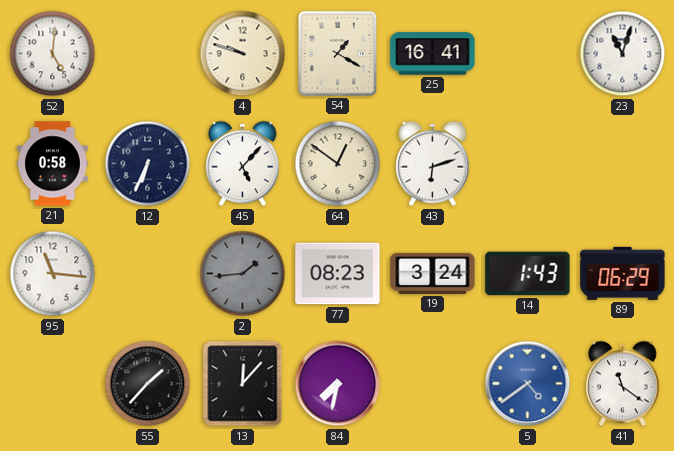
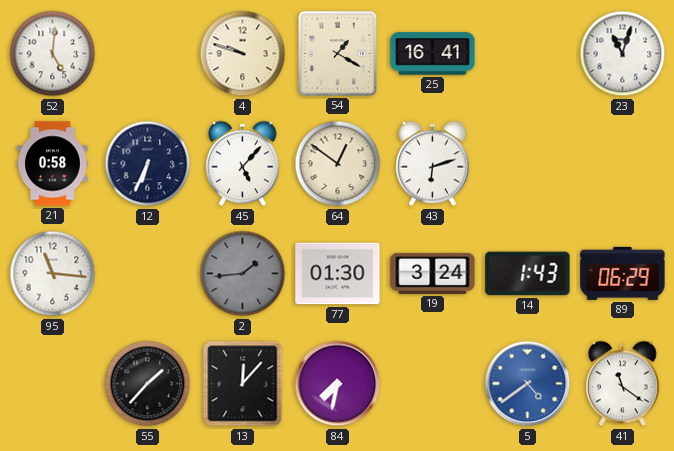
77: 08:23 -> 01:30 (338, 274)
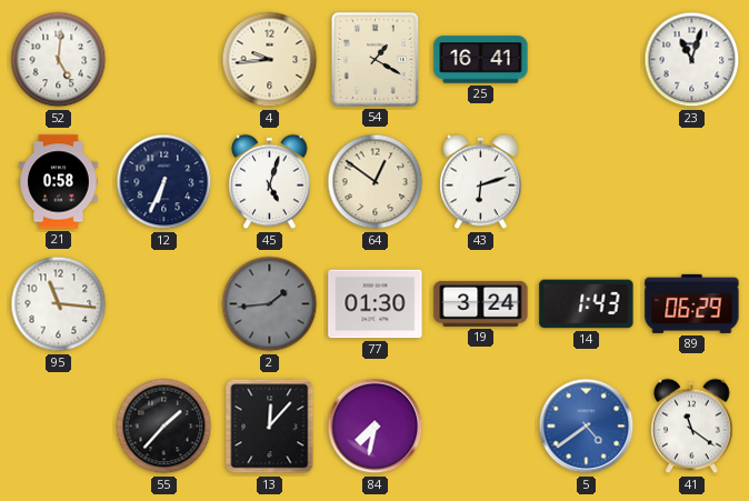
4: 9:48 -> 9:44 (270, 60)
45: 5:07 -> 5:03 (270, 182)
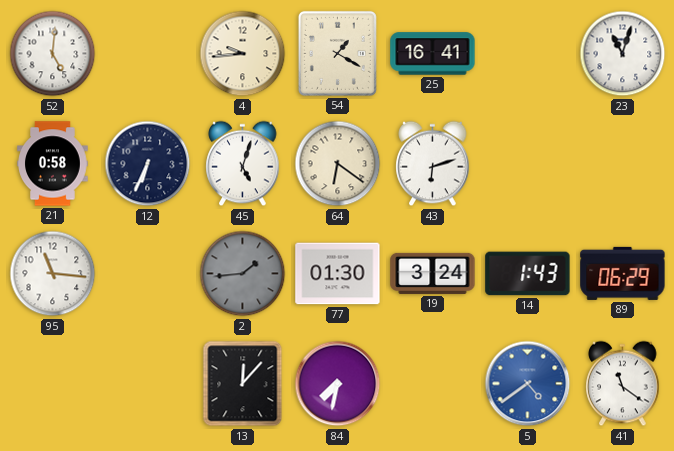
64: 12:51 -> 6:21 (338, 164)
55: 1:37 -> none (164, 427)
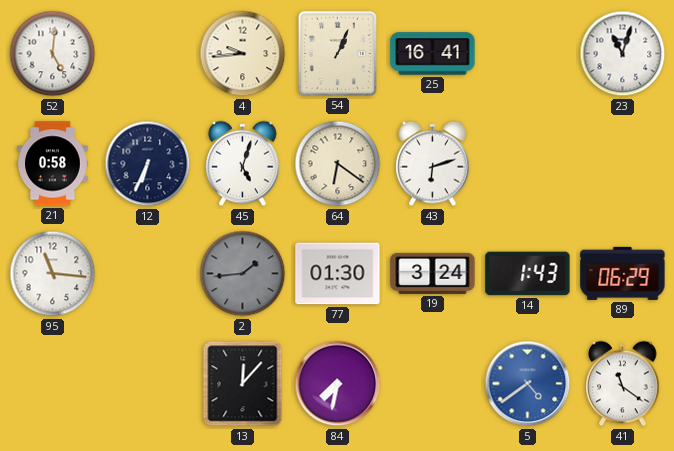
54: 1:20 -> 1:04 (337, 53)
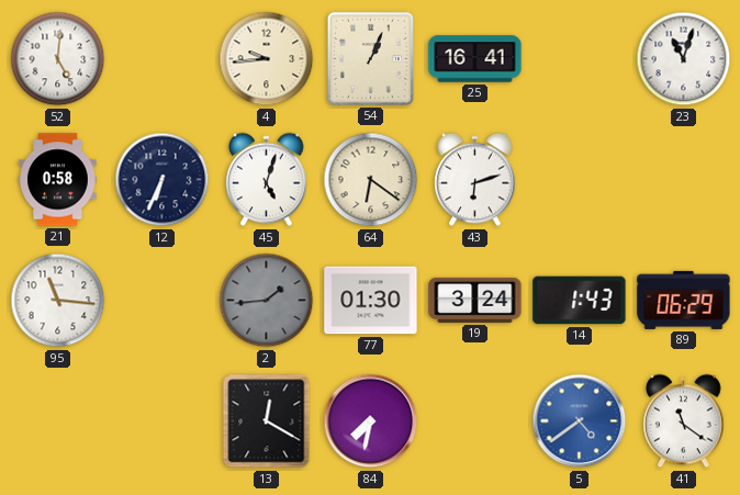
13: 12:07 -> 12:20 (267, 421)
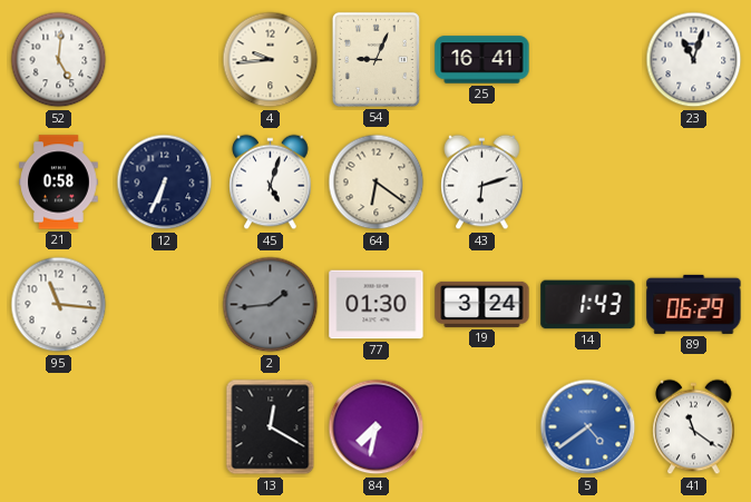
54: 1:04 -> 9:04 (375, 59)
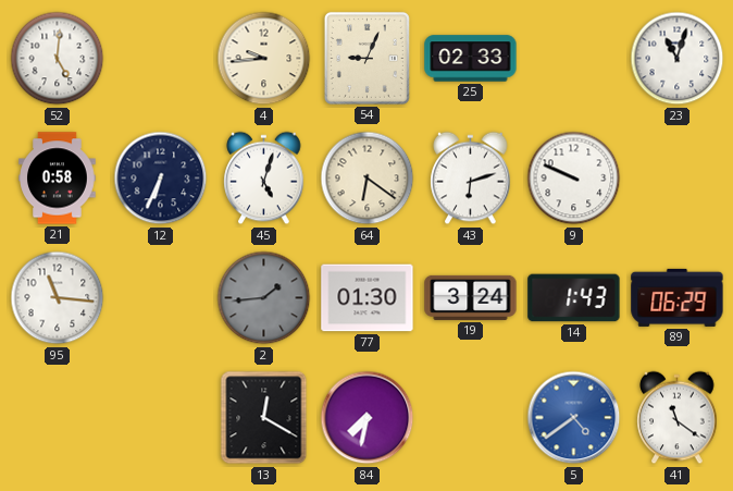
25: 16:41 -> 02:33 (471, 59)
9: none -> 9:49 (574, 179)
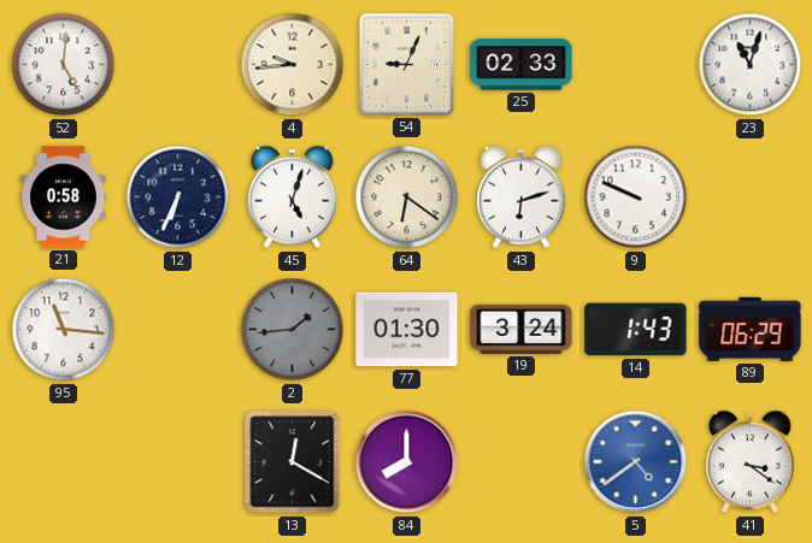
84: 7:32 -> 8:00 (407, 462)
41: 11:21 -> 3:21 (751, 462)
